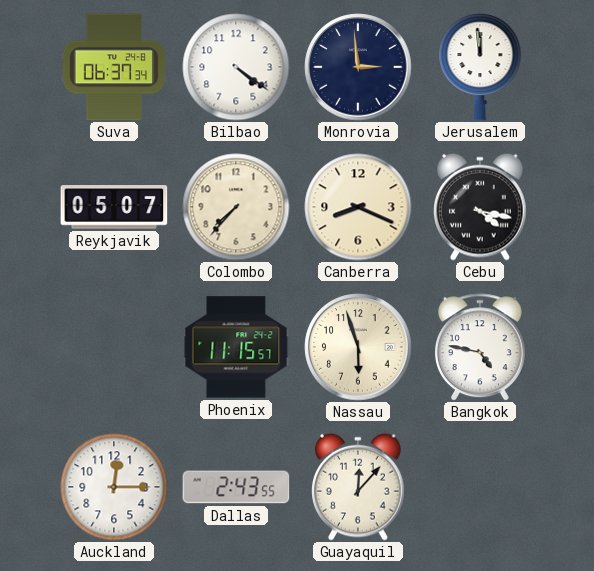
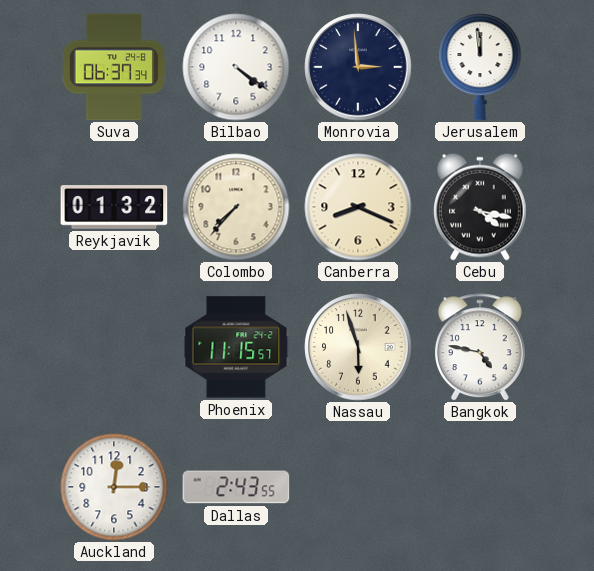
Reykjavik: 05:07 -> 01:32 (114, 207)
Guayaquil: 12:07 -> none (358, 487)
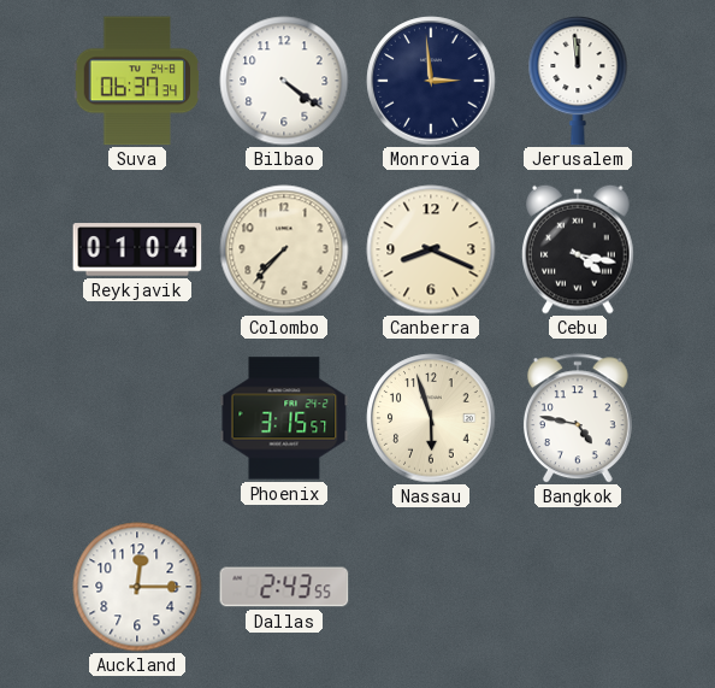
Reykjavik: 01:32 -> 01:04 (137, 249)
Phoenix: 11:15 -> 3:15 (284, 418)
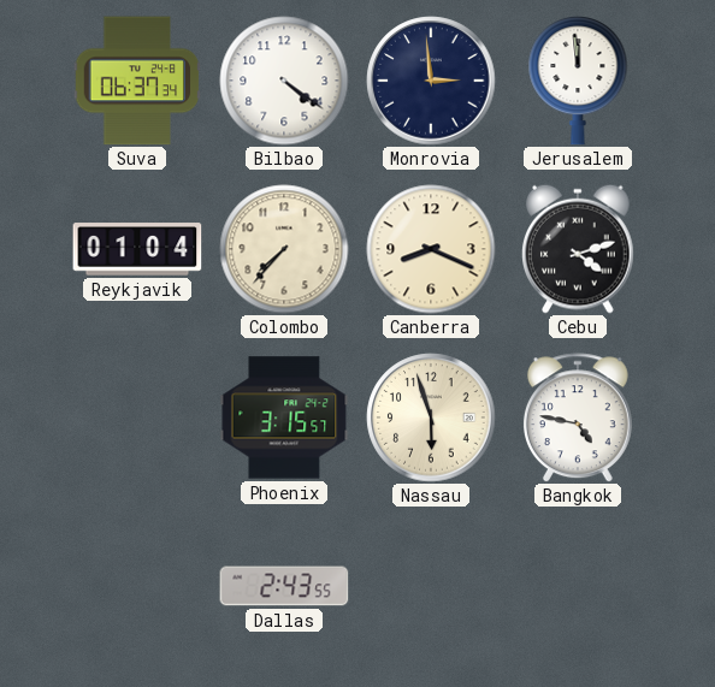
Cebu: 4:17 -> 4:12 (578, 249)
Auckland: 12:15 -> none (137, 587)
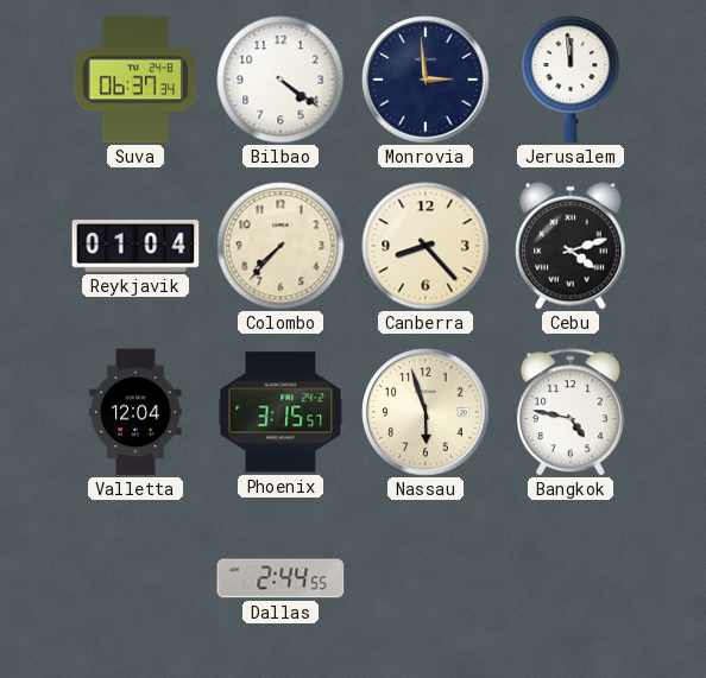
Canberra: 8:19 -> 8:23 (426, 246)
Valletta: none -> 12:04 (135, 412)
Dallas: 2:43 -> 2:44 (280, 578)
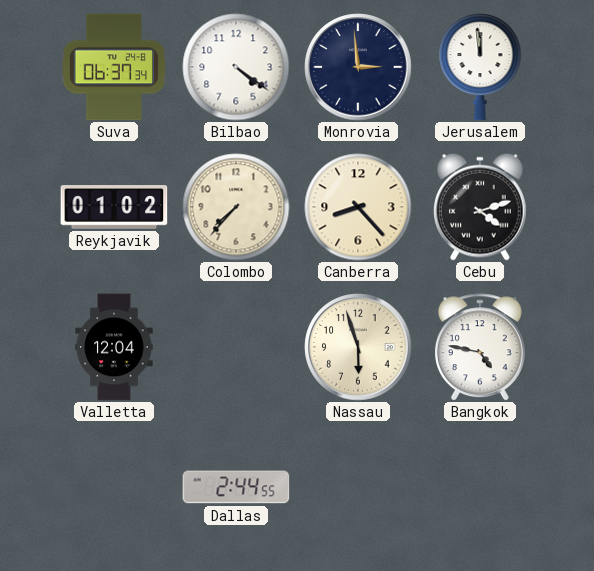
Reykjavik: 01:04 -> 01:02 (114, 207)
Phoenix: 3:15 -> none (280, 412)
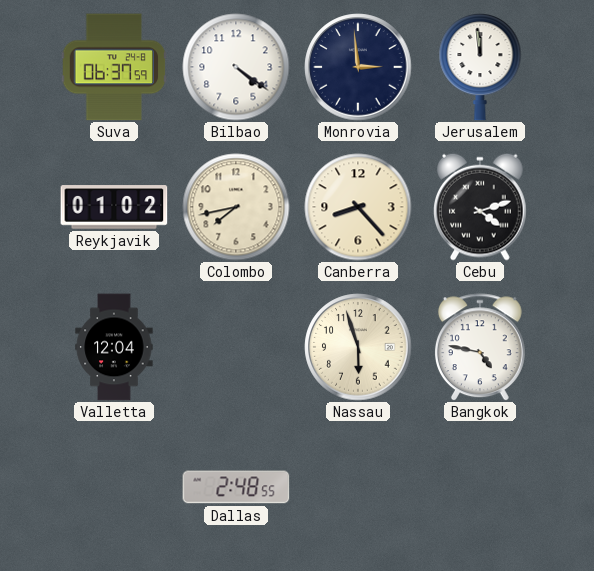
Suva: 06:37:34 -> 06:37:59 (114, 67)
Colombo: 7:37 -> 7:43 (236, 207)
Dallas: 2:44 -> 2:48 (236, 487)
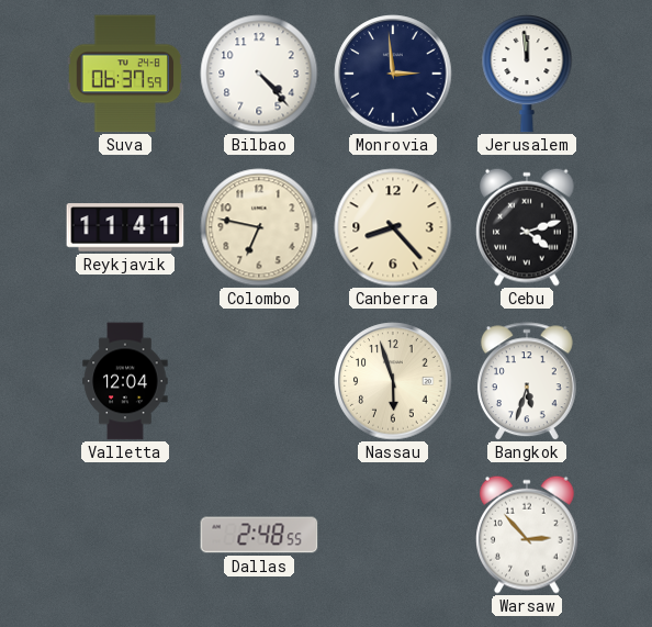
Bilbao: 4:21 -> 4:23 (259, 74)
Reykjavik: 01:02 -> 11:41 (125, 227)
Colombo: 7:43 -> 6:47 (259, 227)
Bangkok: 4:47 -> 5:33 (527, 381)
Warsaw: none -> 2:53 (527, 535)
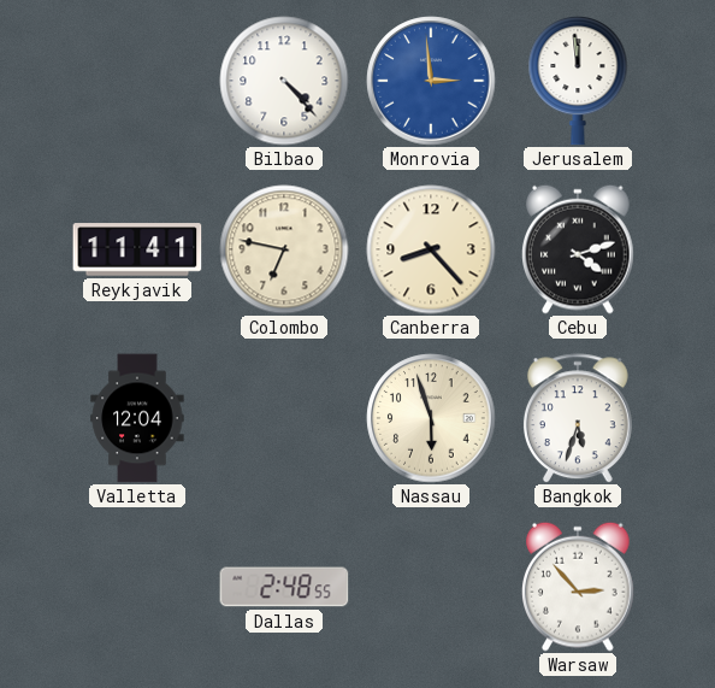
Suva: 06:37 -> none (125, 74)
Monrovia dial: navy -> blue (431, 81)
